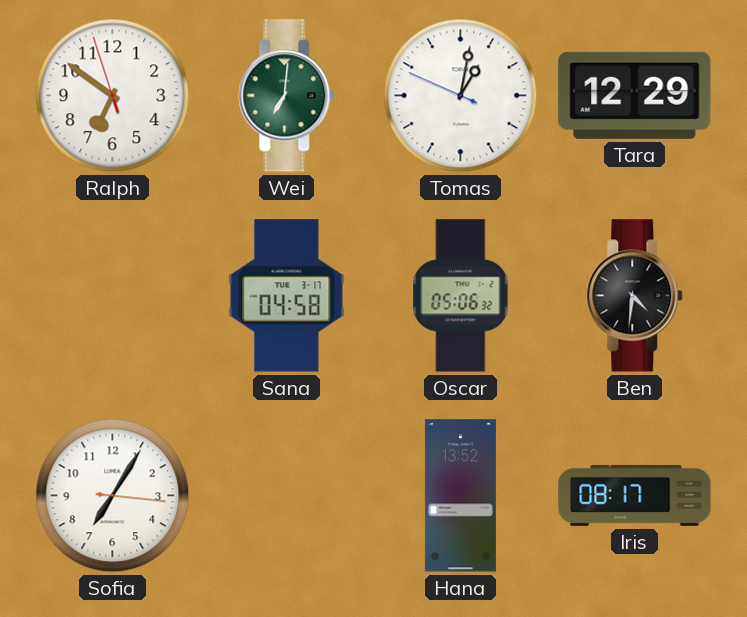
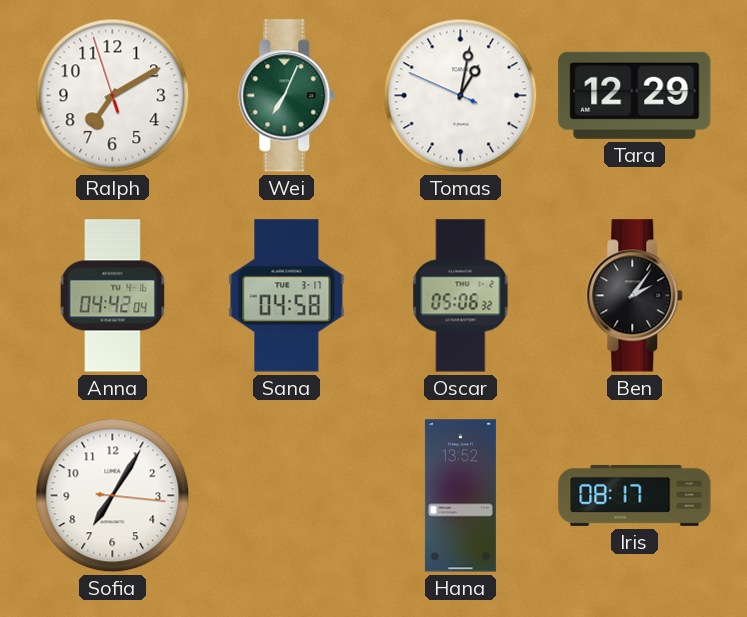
Ralph: 6:50 -> 7:09 (113, 96)
Wei: 7:01 -> 7:04 (287, 96)
Anna: none -> 04:42 (113, 296)
Ben: 4:31 -> 2:06 (635, 296)
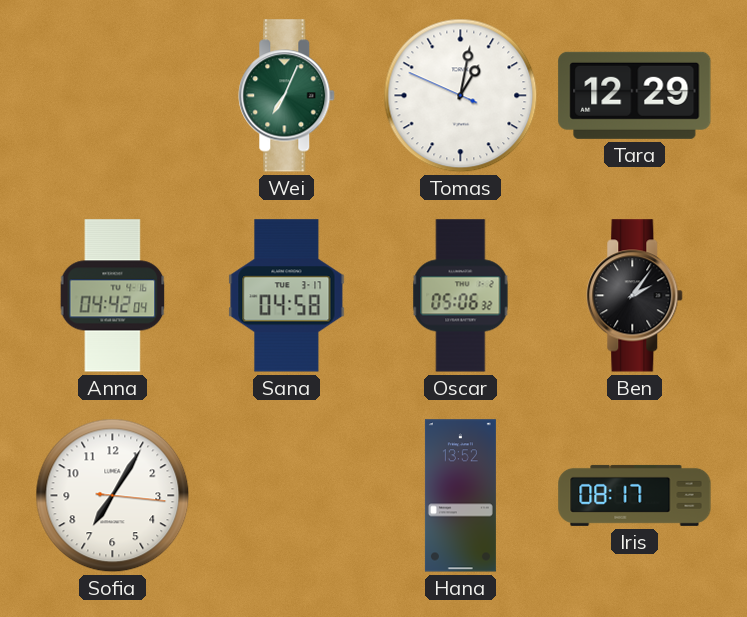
Ralph: 7:09 -> none (113, 96)
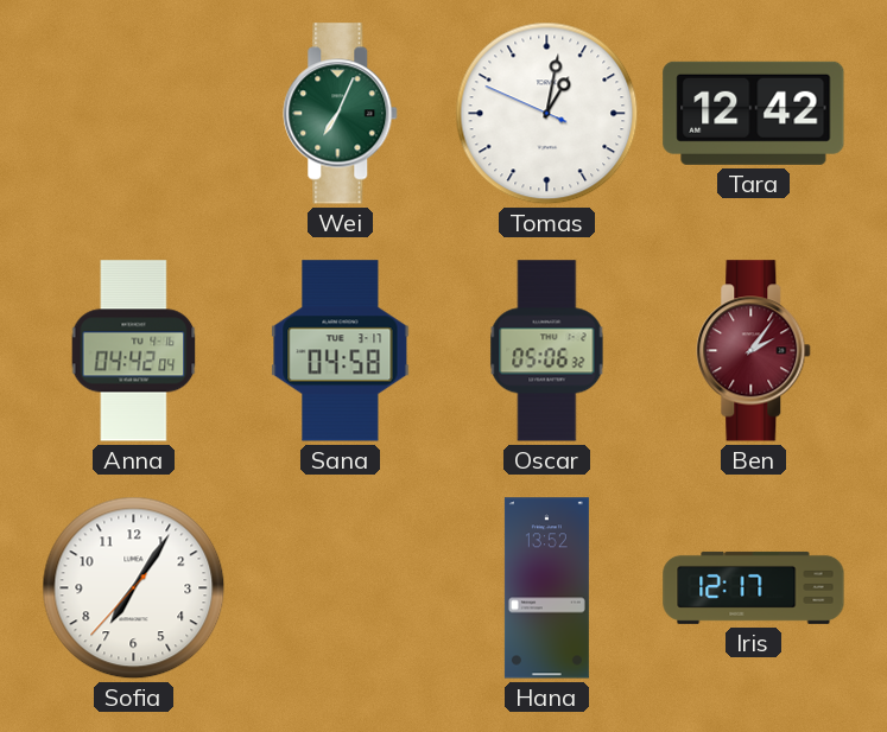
Tara: 12:29 -> 12:42 (754, 113)
Ben dial: black -> burgundy (754, 351)
Sofia: 7:05:16 -> 7:05:37 (134, 588)
Iris: 08:17 -> 12:17 (754, 587)
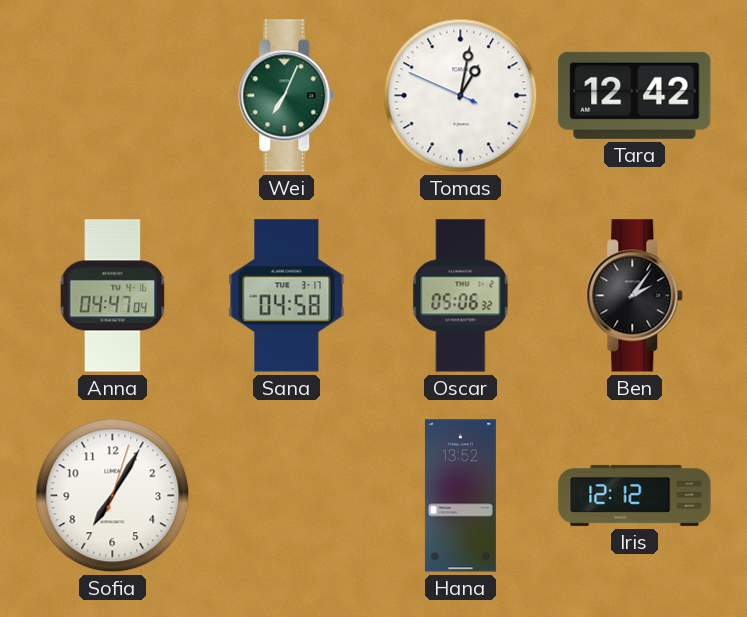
Anna: 04:42 -> 04:47 (113, 296)
Ben dial: burgundy -> black (635, 296)
Sofia: 7:05:37 -> 7:05:03 (113, 496)
Iris: 12:17 -> 12:12 (635, 495)
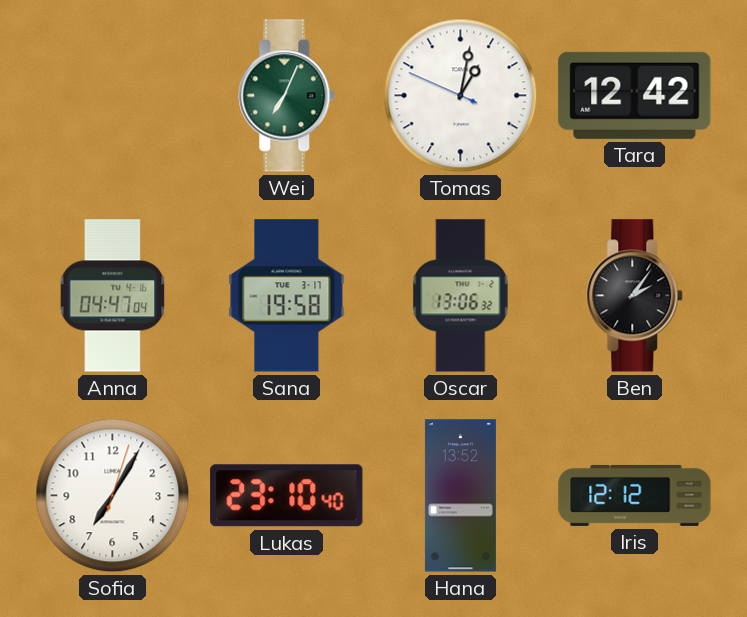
Sana: 04:58 -> 19:58 (287, 296)
Oscar: 05:06 -> 13:06 (461, 296)
Lukas: none -> 23:10 (287, 496)
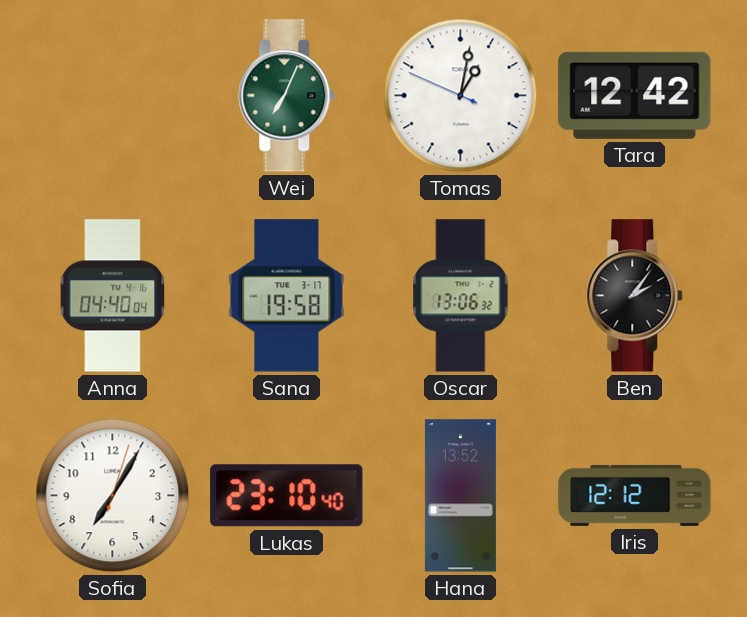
Anna: 04:47 -> 04:40 (113, 296)
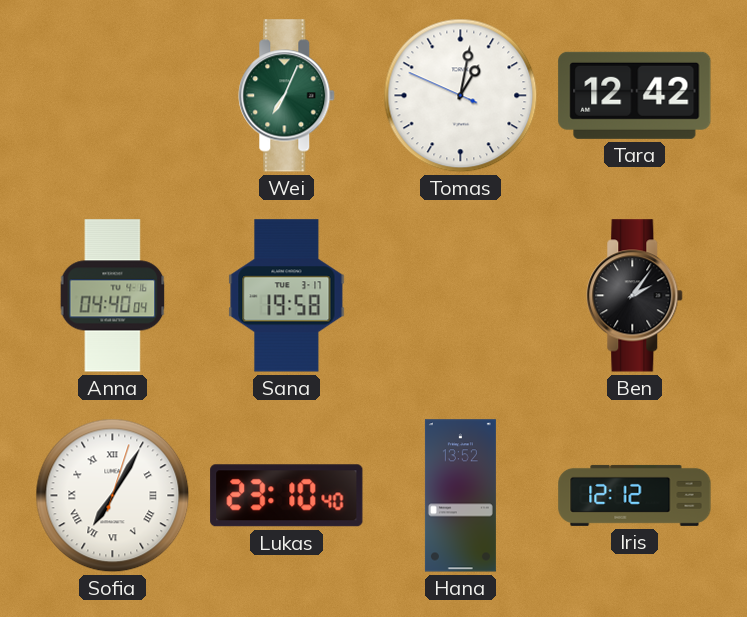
Oscar: 13:06 -> none (461, 296)
Sofia numerals: Arabic -> Roman (113, 496)
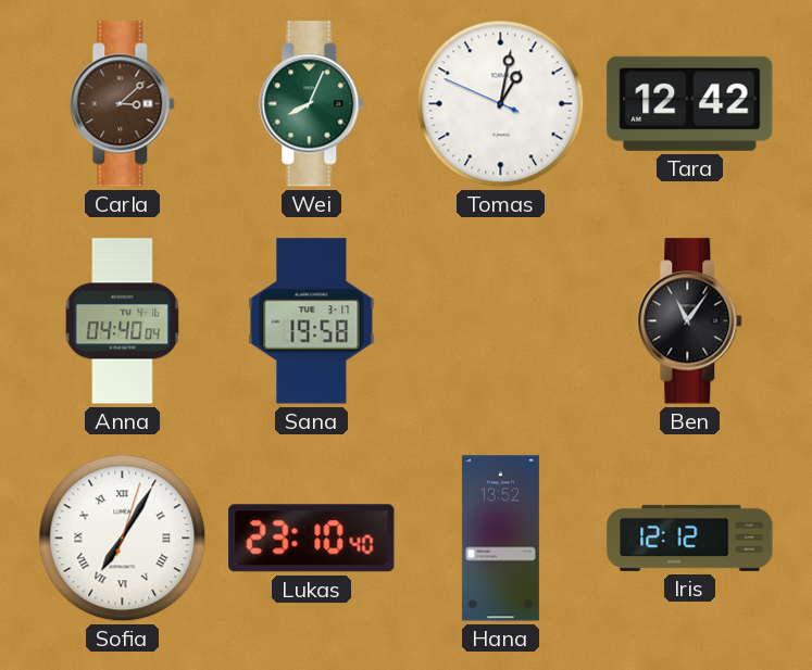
Carla: none -> 3:08 (123, 104)
Wei: 7:04 -> 8:04 (312, 104)
Ben: 2:06 -> 11:06 (690, 321)
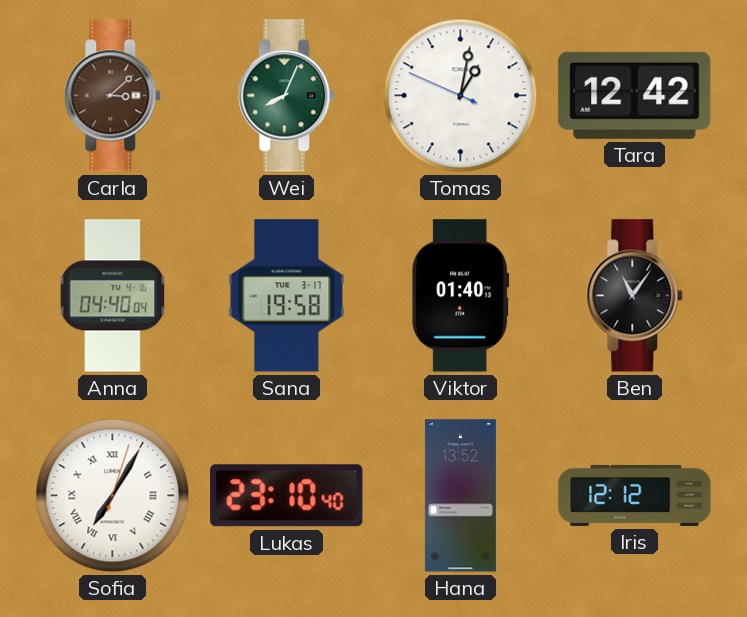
Viktor: none -> 01:40 (461, 296)
